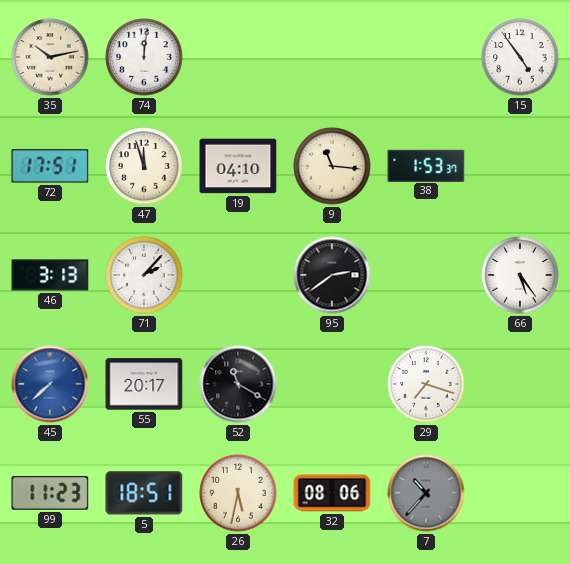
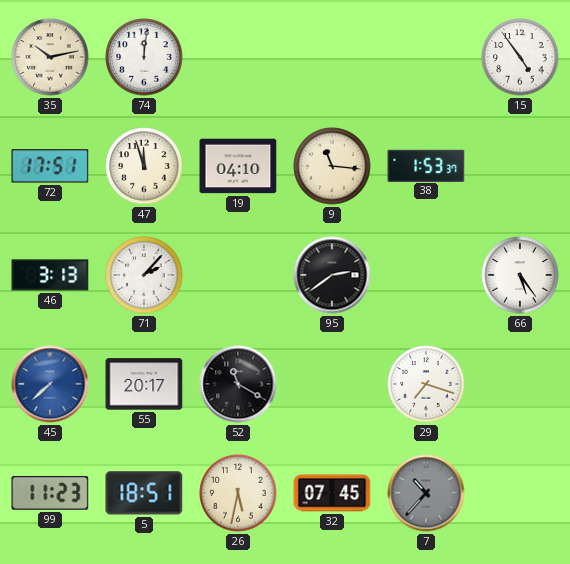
32: 08:06 -> 07:45 (332, 493)
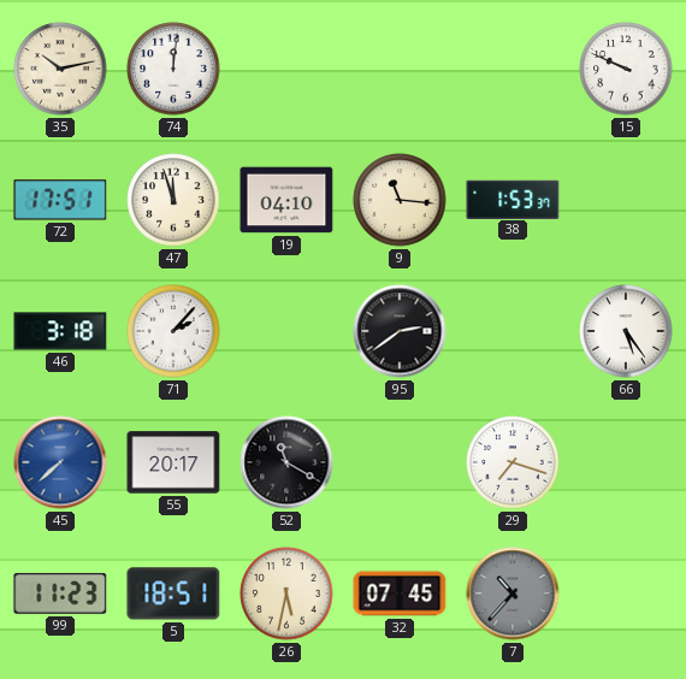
15: 4:54 -> 9:49 (626, 69)
46: 3:13 -> 3:18 (60, 331)
